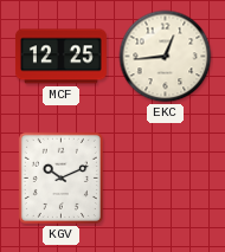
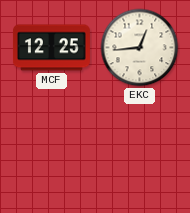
KGV: 10:11 -> none (60, 177)
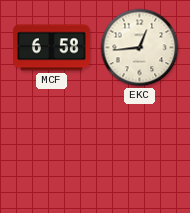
MCF: 12:25 -> 6:58 (51, 48)
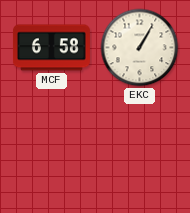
EKC: 12:44 -> 1:05 (140, 48)
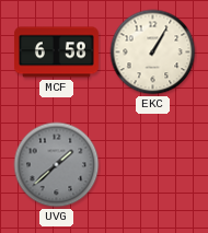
UVG: none -> 1:38 (57, 165)
